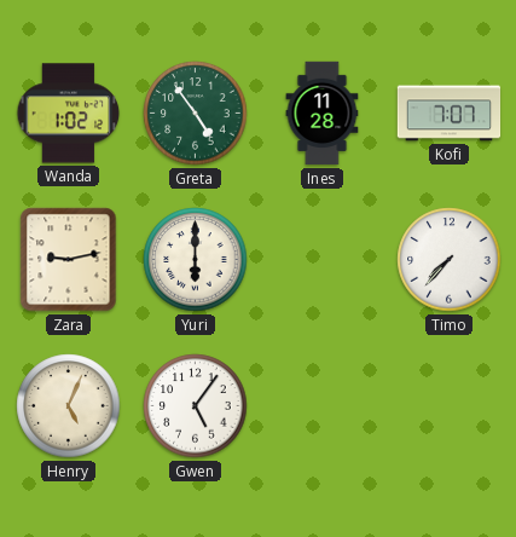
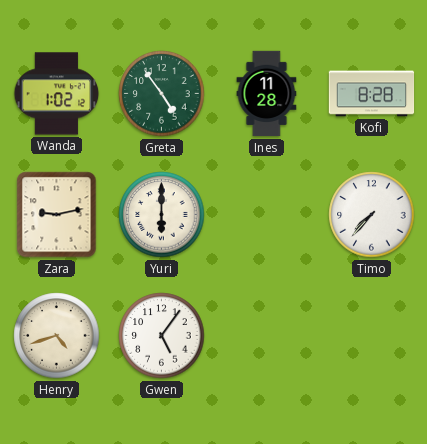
Kofi: 7:07 -> 8:28 (372, 94)
Henry: 5:04 -> 4:42 (57, 336)
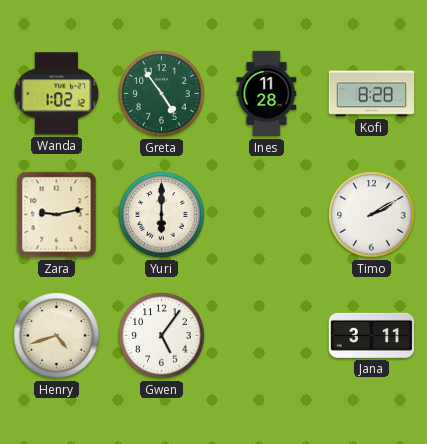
Timo: 7:37 -> 2:10 (372, 215)
Jana: none -> 3:11 (372, 335)
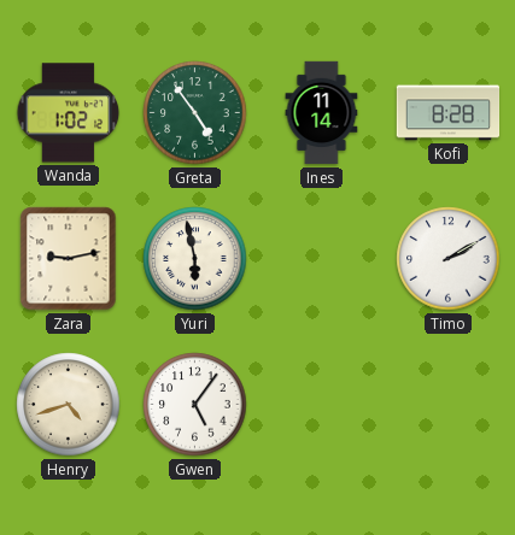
Ines: 11:28 -> 11:14 (322, 113)
Yuri: 6:00 -> 5:58 (195, 259)
Jana: 3:11 -> none (372, 335)
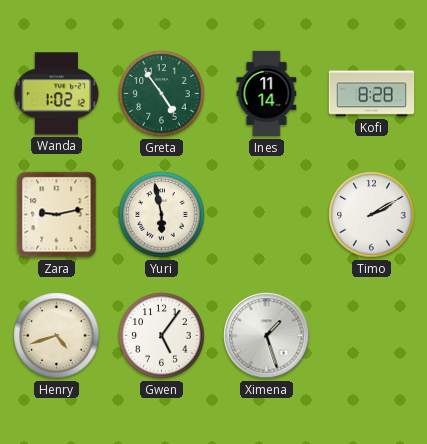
Ximena: none -> 1:27 (267, 336)
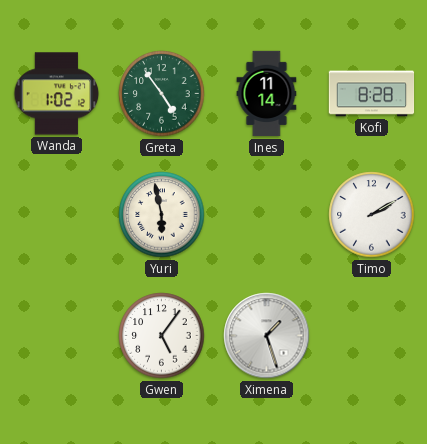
Zara: 9:13 -> none (57, 215)
Henry: 4:42 -> none (57, 336)
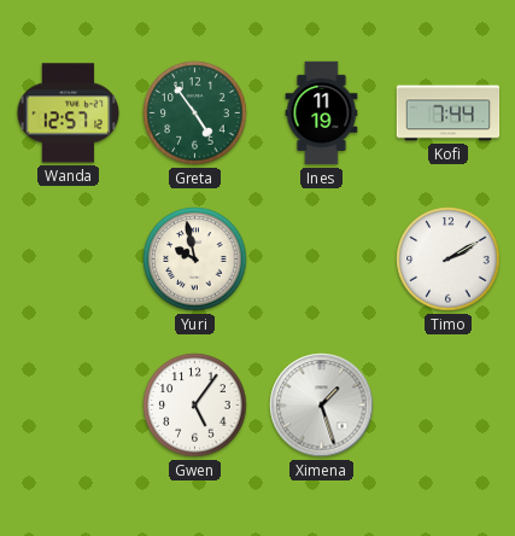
Wanda: 1:02 -> 12:57 (69, 113)
Ines: 11:14 -> 11:19 (322, 113)
Kofi: 8:28 -> 7:44 (449, 113)
Yuri: 5:58 -> 9:58 (195, 260)
